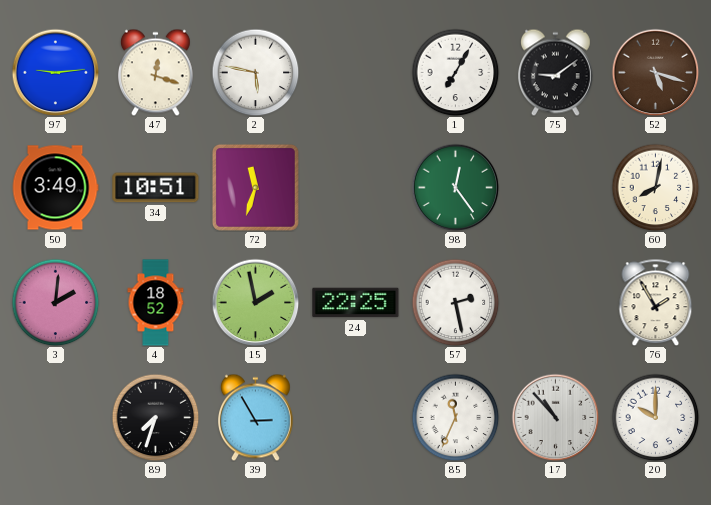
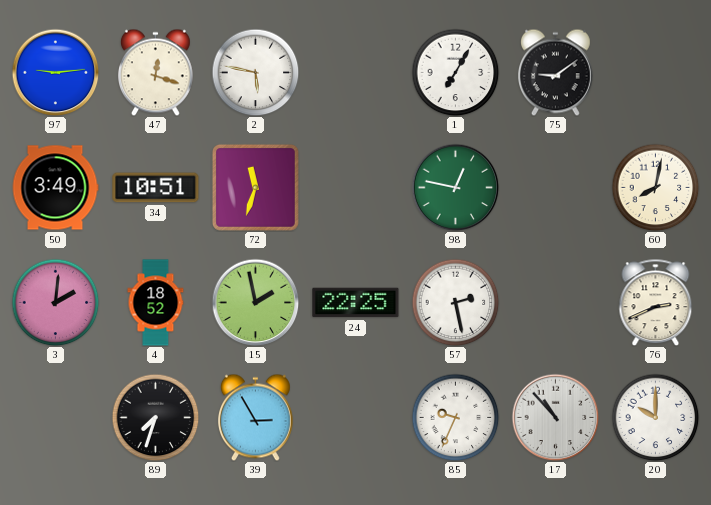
52: 5:18 -> none (655, 72)
98: 12:24 -> 12:47 (455, 187)
76: 1:55 -> 2:41 (656, 302)
85: 11:34 -> 9:34 (455, 417)
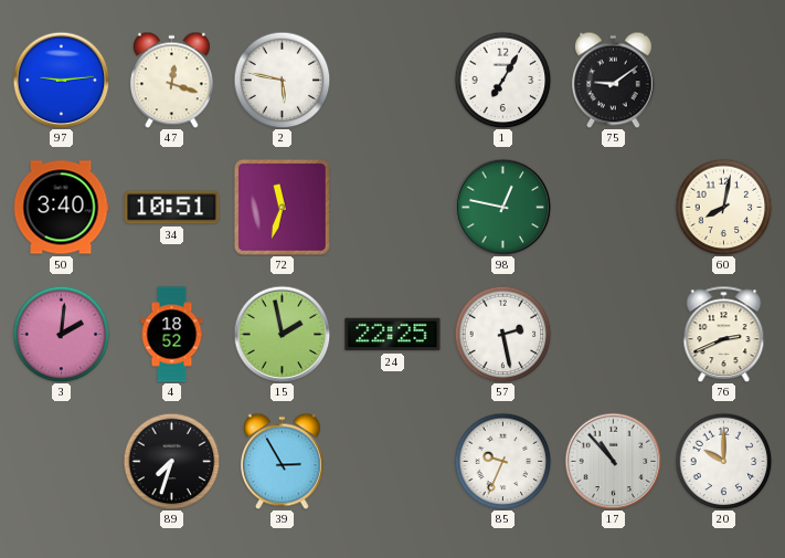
50: 3:49 -> 3:40 (61, 208)
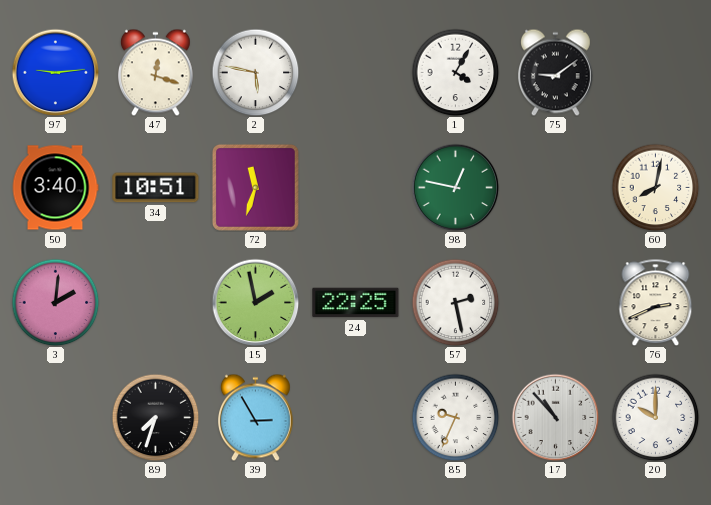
1: 7:05 -> 4:05 (455, 72)
4: 18:52 -> none (172, 335)
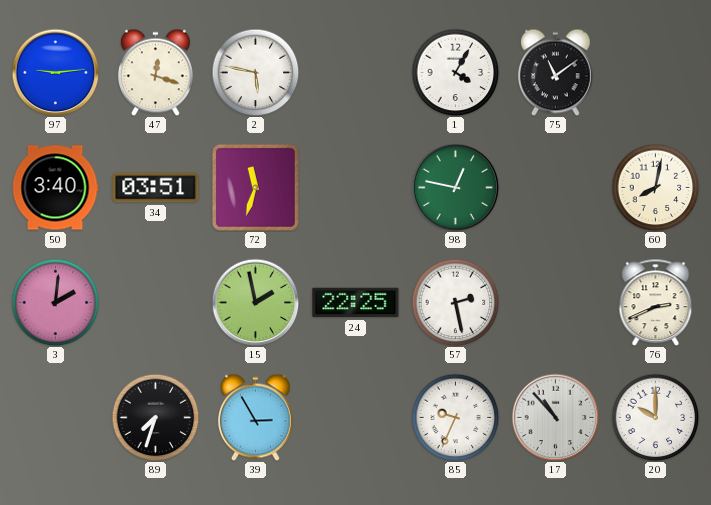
75: 9:09 -> 11:09 (555, 72)
34: 10:51 -> 03:51 (156, 188)
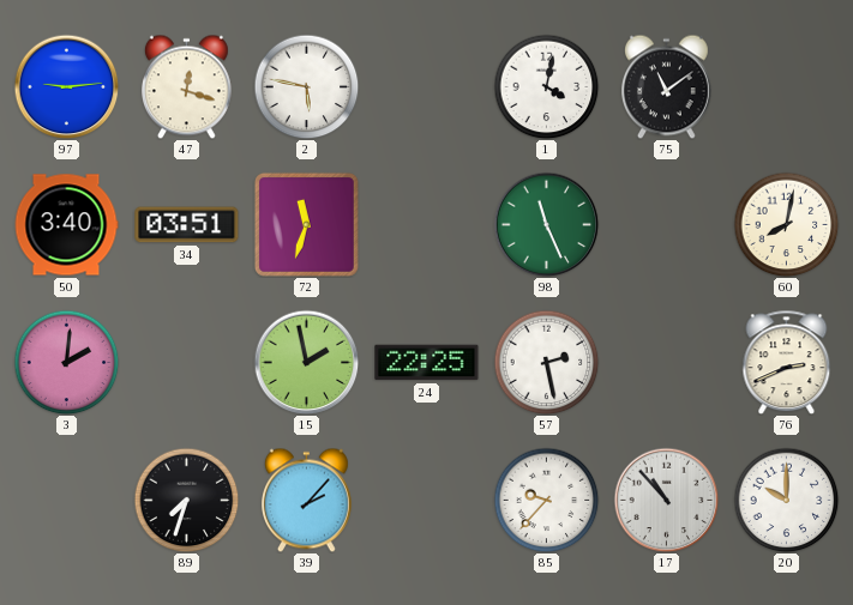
1: 4:05 -> 4:02 (546, 86)
98: 12:47 -> 11:26 (546, 224)
39: 2:55 -> 2:07 (306, 500)
85: 9:34 -> 9:37 (546, 500)
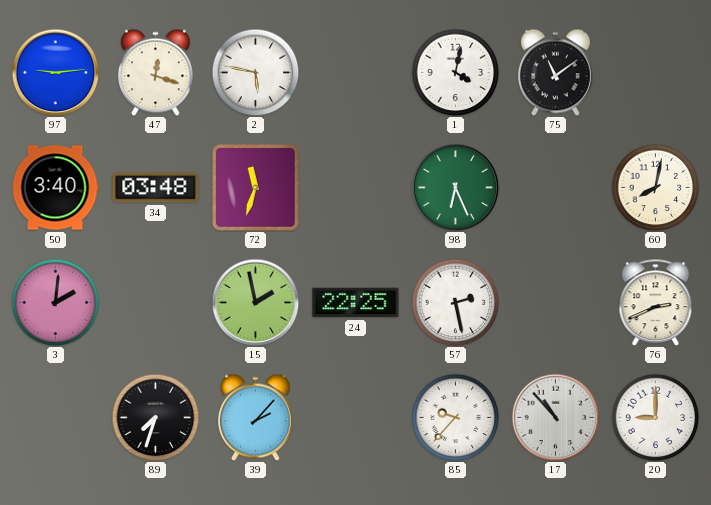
34: 03:51 -> 03:48 (156, 188)
98: 11:26 -> 6:26 (455, 187)
20: 10:00 -> 9:00 (655, 417)
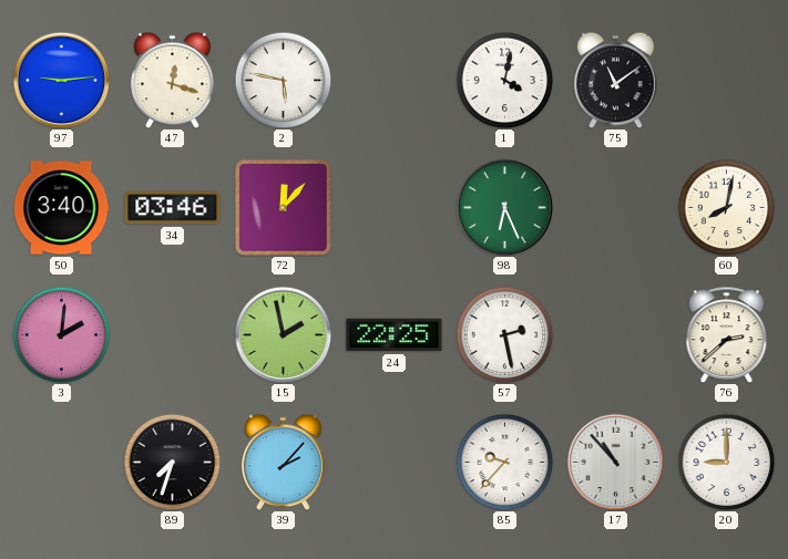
34: 03:48 -> 03:46 (173, 208)
72: 11:33 -> 12:07 (283, 207)
76: 2:41 -> 2:38 (727, 334)
